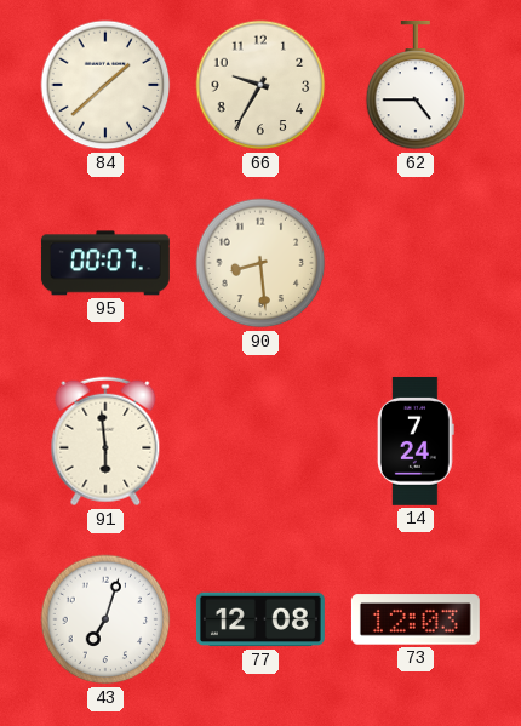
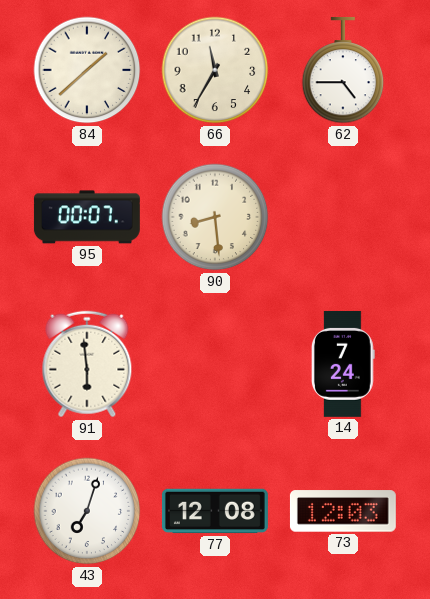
66: 9:35 -> 11:35 (215, 70)
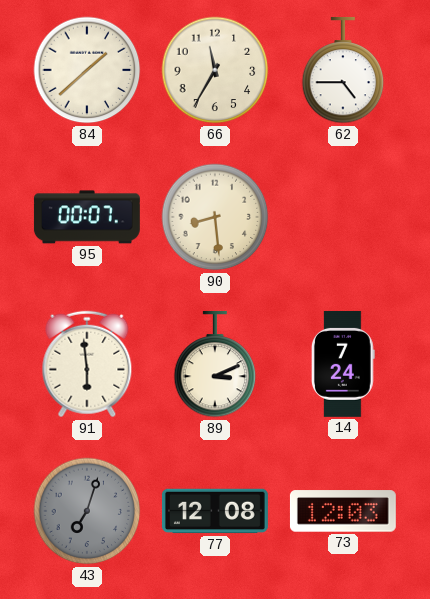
89: none -> 3:11 (215, 364)
43 dial: white -> grey (87, 511)
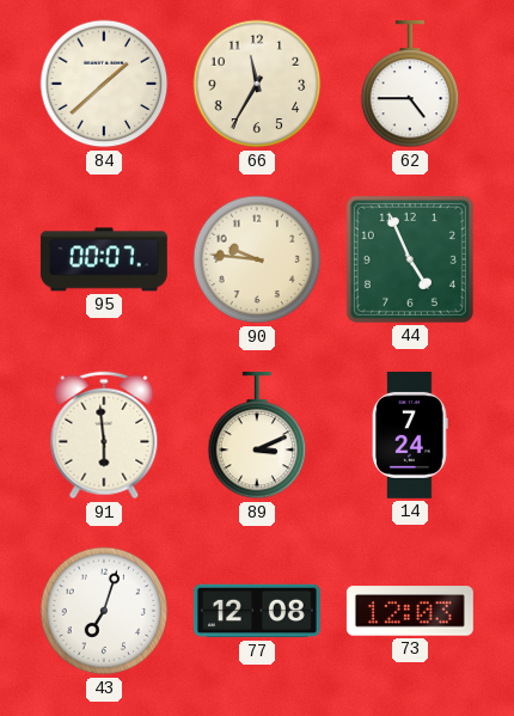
90: 8:29 -> 9:46 (257, 259)
44: none -> 4:56 (410, 259)
43 dial: grey -> white (104, 611)
